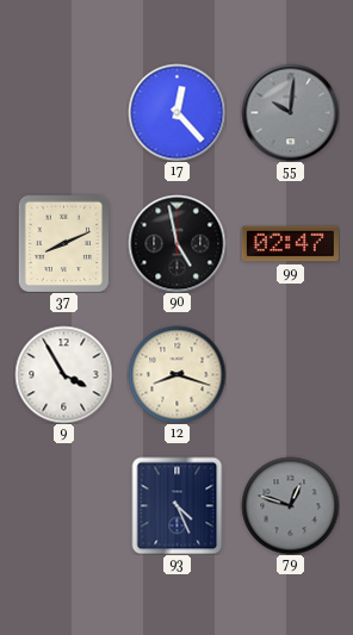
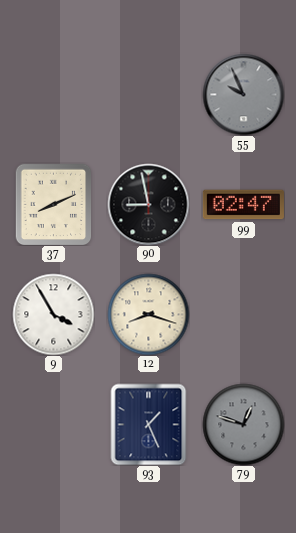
17: 12:23 -> none (176, 112)
55: 10:01 -> 9:56 (243, 94)
90: 4:58 -> 8:58 (148, 204)
93: 4:26 -> 1:26 (149, 424)
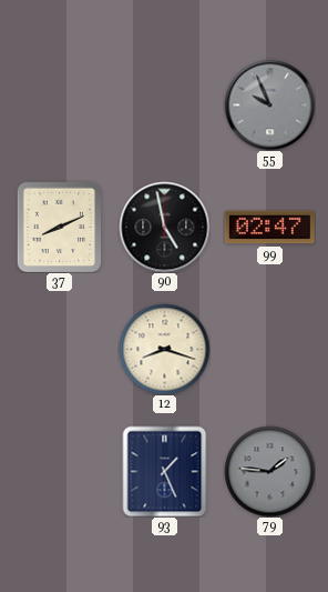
90: 8:58 -> 4:58 (164, 227)
9: 3:55 -> none (53, 314)
79: 12:48 -> 1:46 (269, 471)
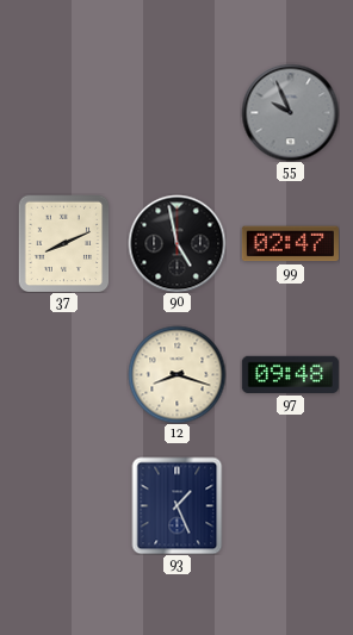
97: none -> 09:48 (290, 374)
79: 1:46 -> none (269, 471)
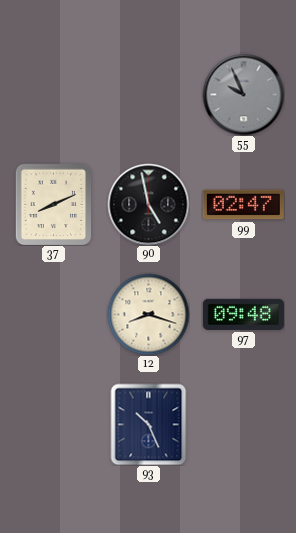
93: 1:26 -> 10:26 (149, 424)
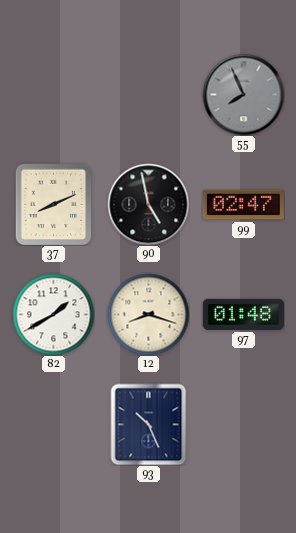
55: 9:56 -> 7:56 (243, 94)
82: none -> 1:40 (53, 314)
97: 09:48 -> 01:48 (243, 314)
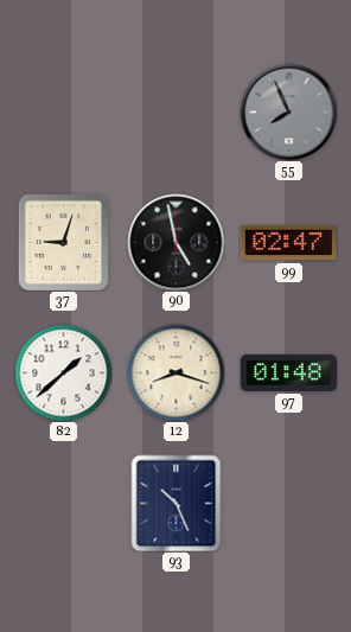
37: 8:11 -> 9:03 (64, 242)
82: 1:40 -> 1:38 (63, 372)
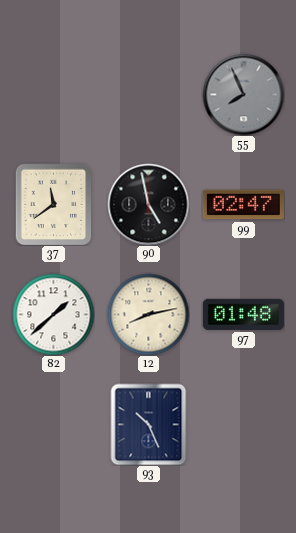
37: 9:03 -> 11:39 (54, 204)
12: 8:18 -> 8:13 (148, 314)
